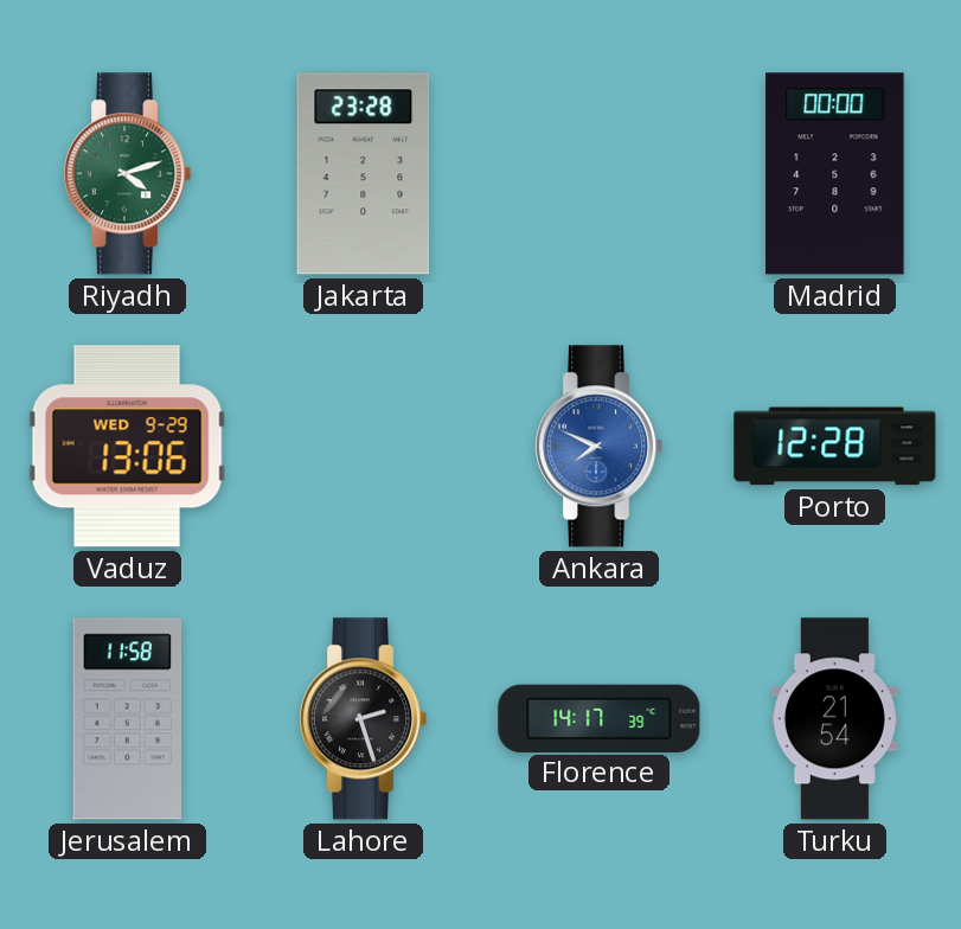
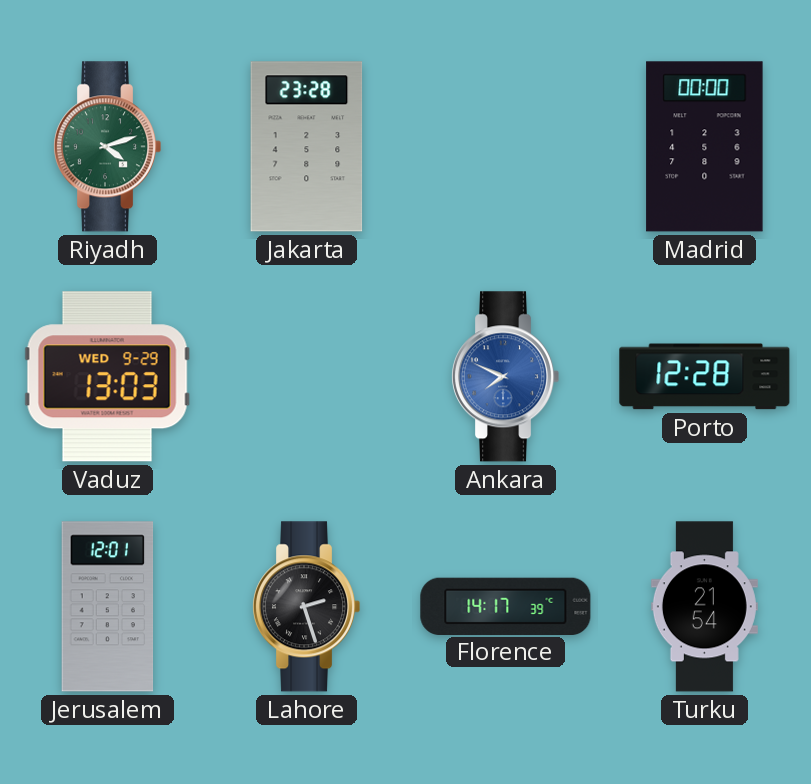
Vaduz: 13:06 -> 13:03 (107, 377)
Jerusalem: 11:58 -> 12:01 (108, 607)
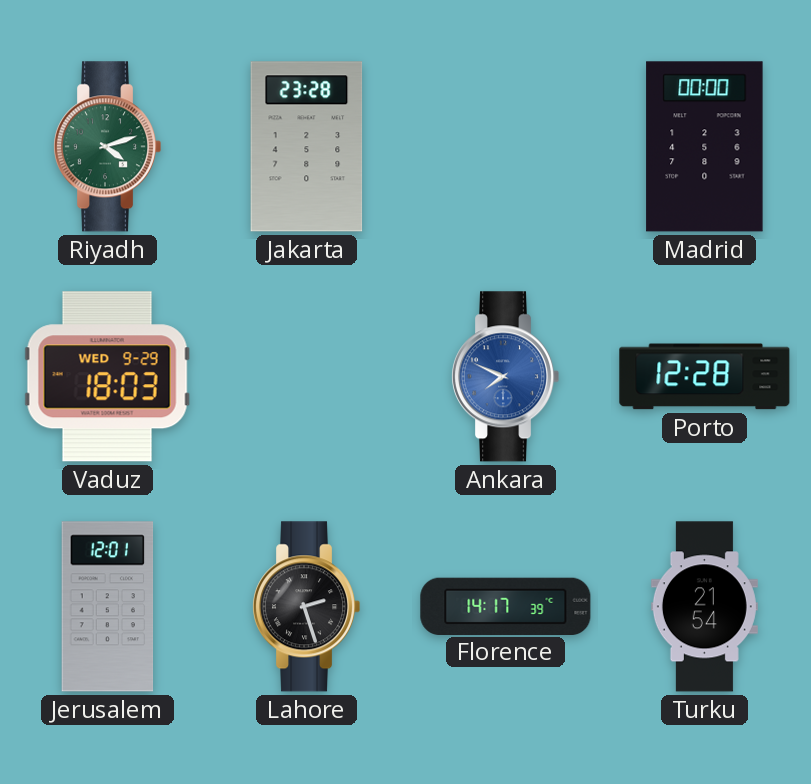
Vaduz: 13:03 -> 18:03 (107, 377)
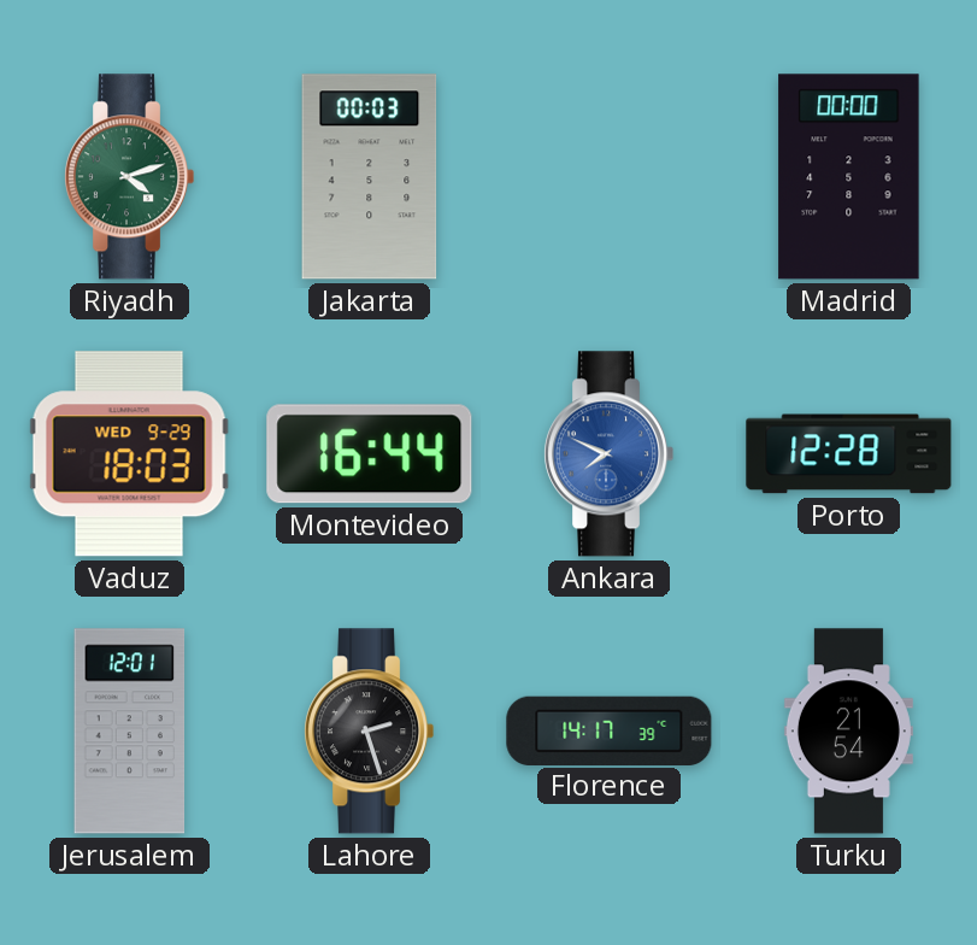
Jakarta: 23:28 -> 00:03 (370, 177)
Montevideo: none -> 16:44 (370, 454)
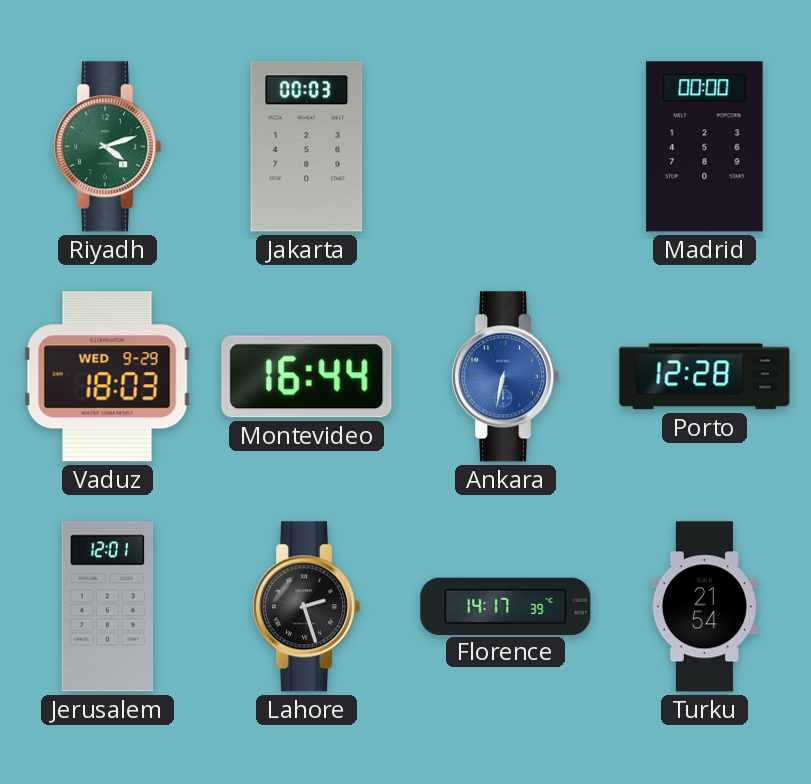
Ankara: 7:49 -> 6:32 (505, 377)
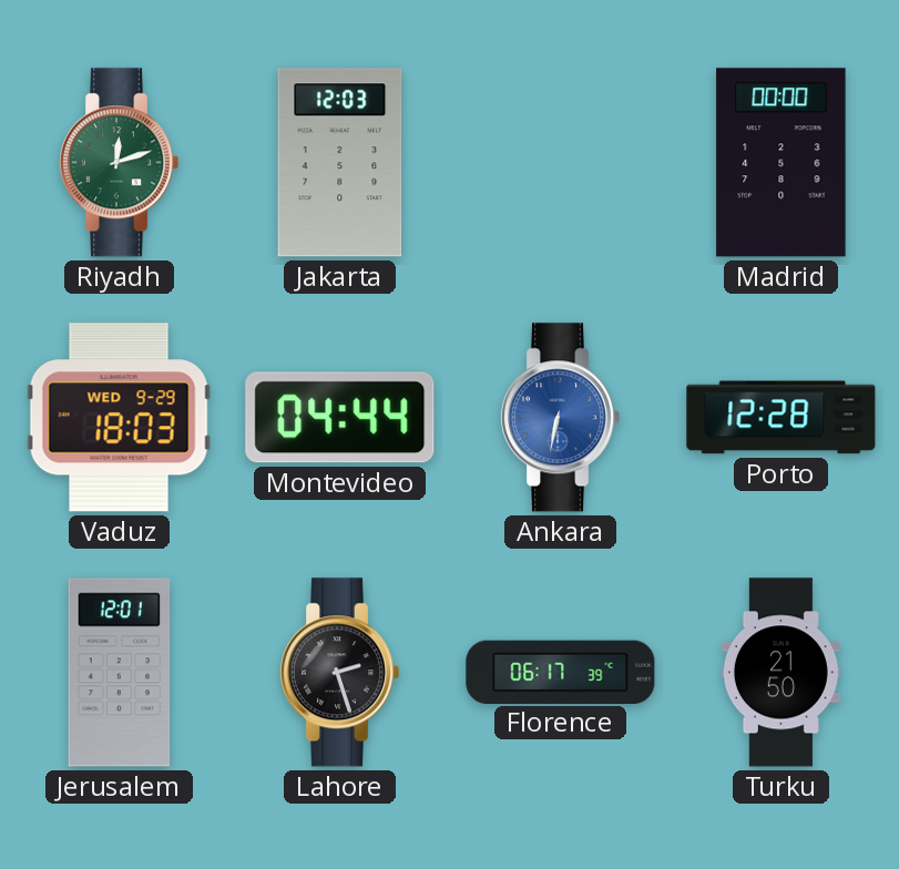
Riyadh: 4:12 -> 12:12 (119, 163)
Jakarta: 00:03 -> 12:03 (340, 163)
Montevideo: 16:44 -> 04:44 (340, 418)
Florence: 14:17 -> 06:17 (561, 672)
Turku: 21:54 -> 21:50 (780, 673)
